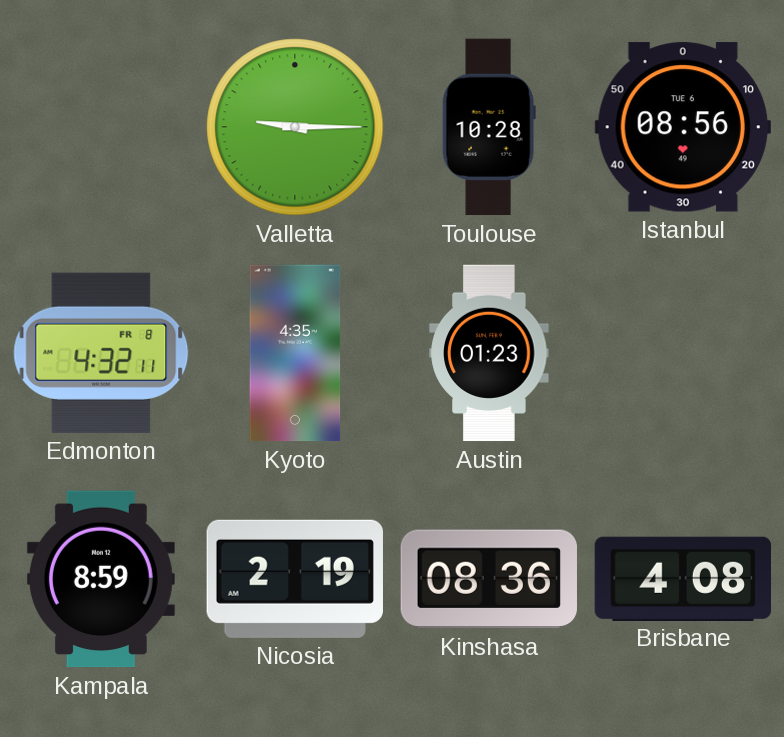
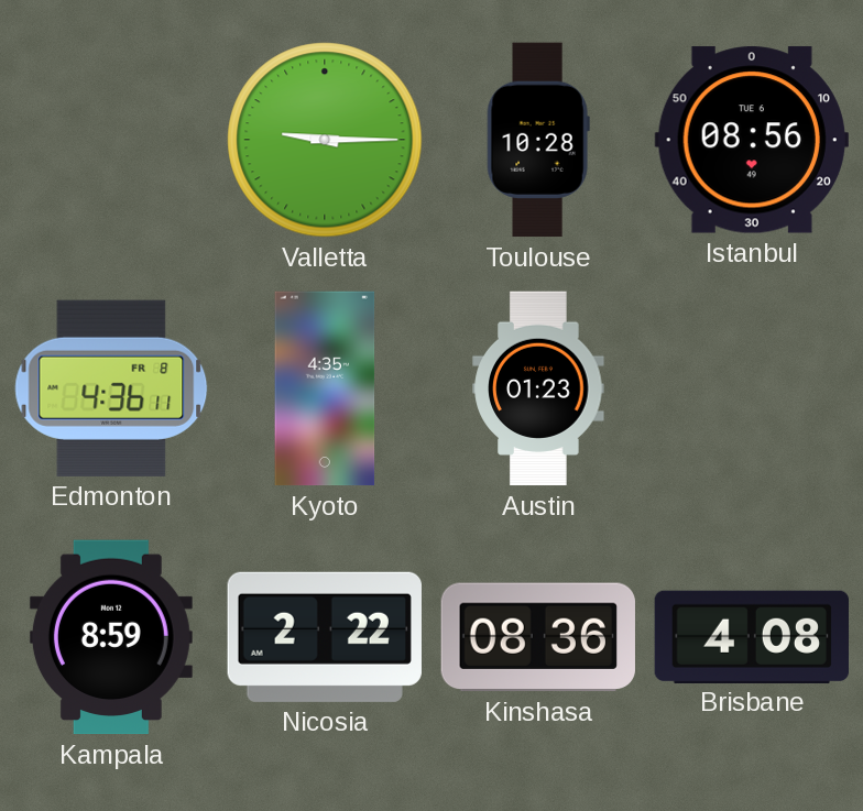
Edmonton: 4:32 -> 4:36 (111, 388)
Nicosia: 2:19 -> 2:22 (325, 637)
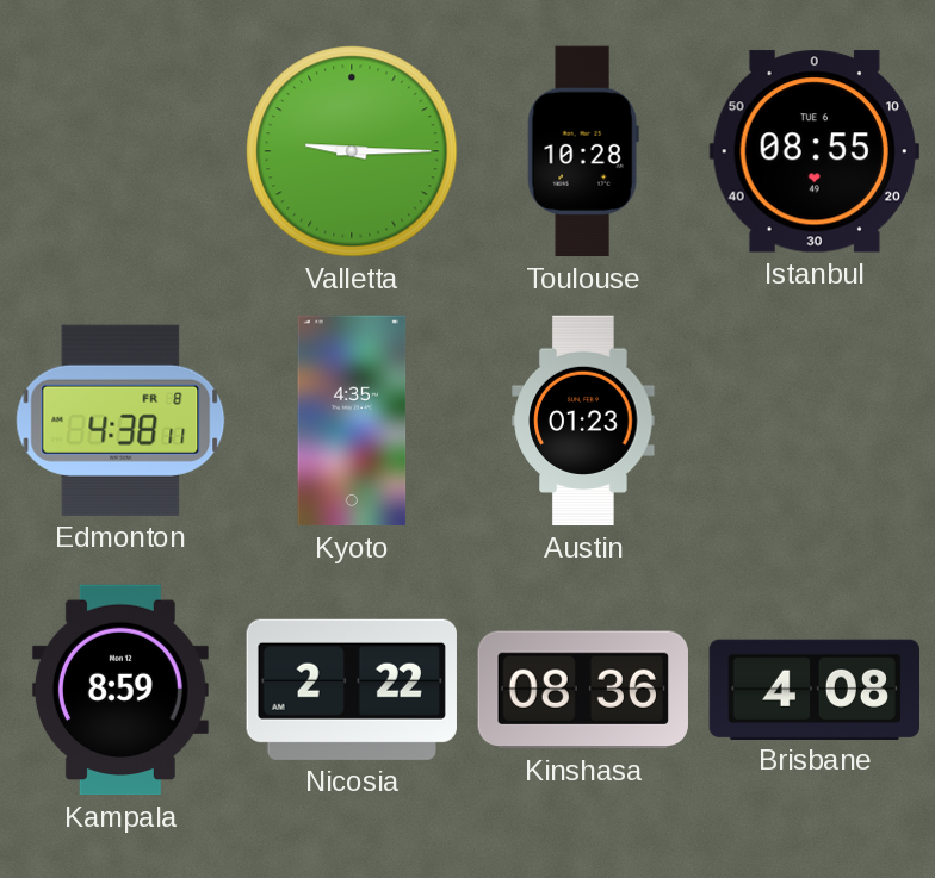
Istanbul: 08:56 -> 08:55 (815, 151)
Edmonton: 4:36 -> 4:38 (120, 421)
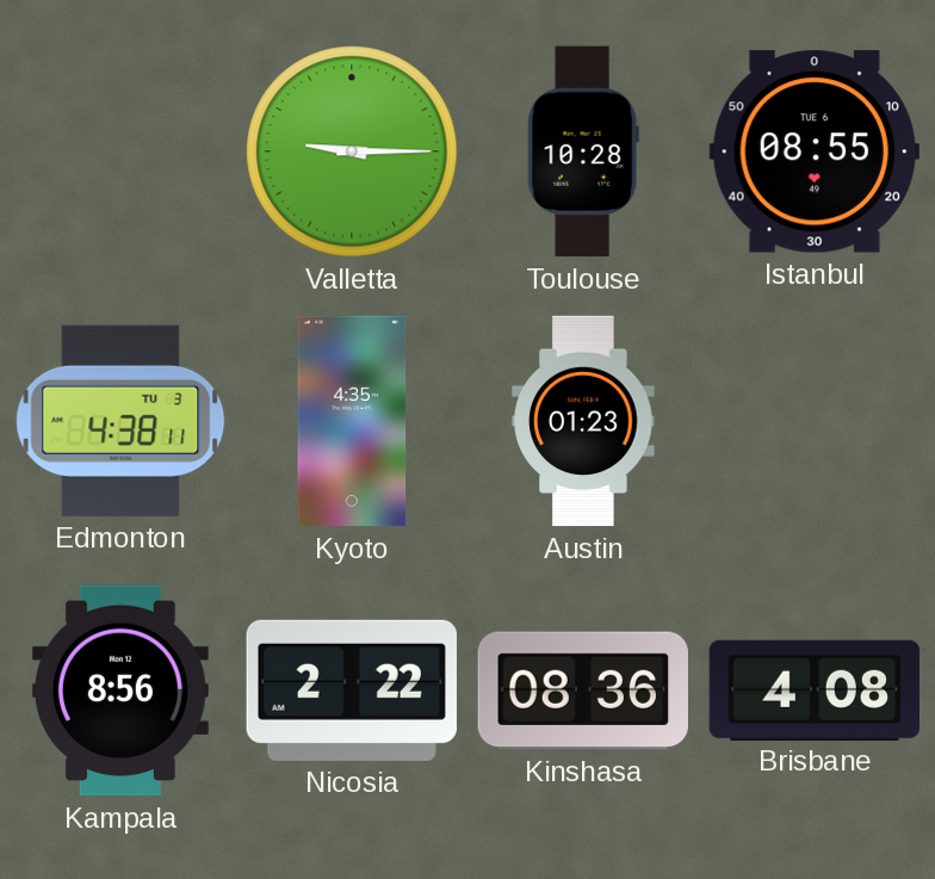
Edmonton date: FR 8 -> TU 3 (120, 421)
Kampala: 8:59 -> 8:56 (120, 691)
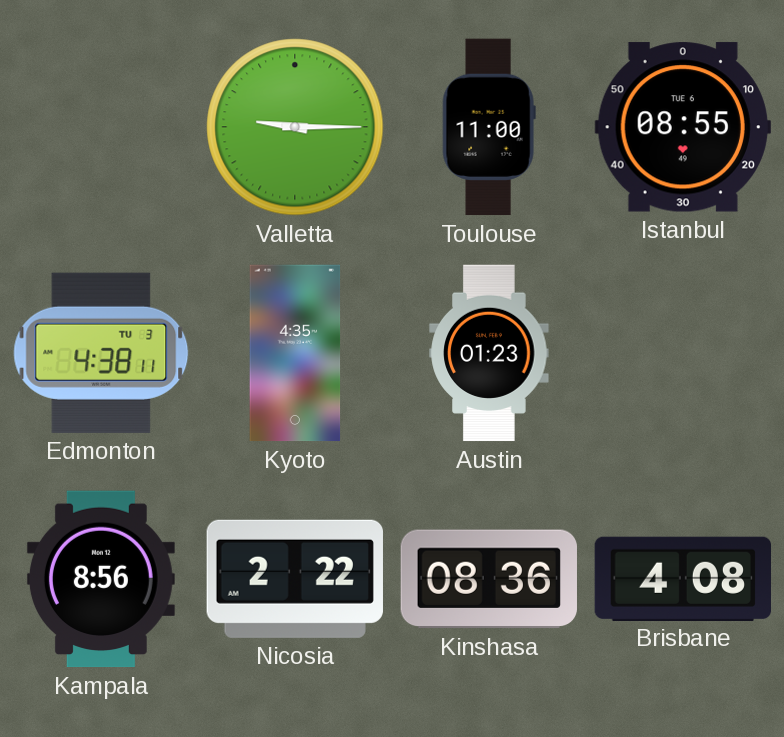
Toulouse: 10:28 -> 11:00 (489, 127)
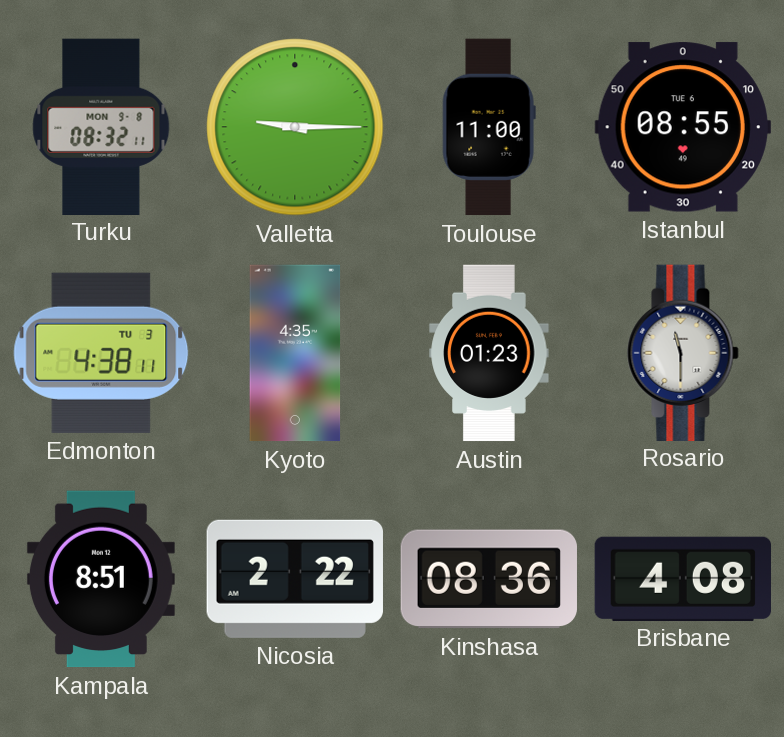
Turku: none -> 08:32 (101, 126)
Rosario: none -> 11:30 (683, 352)
Kampala: 8:56 -> 8:51 (101, 579)
